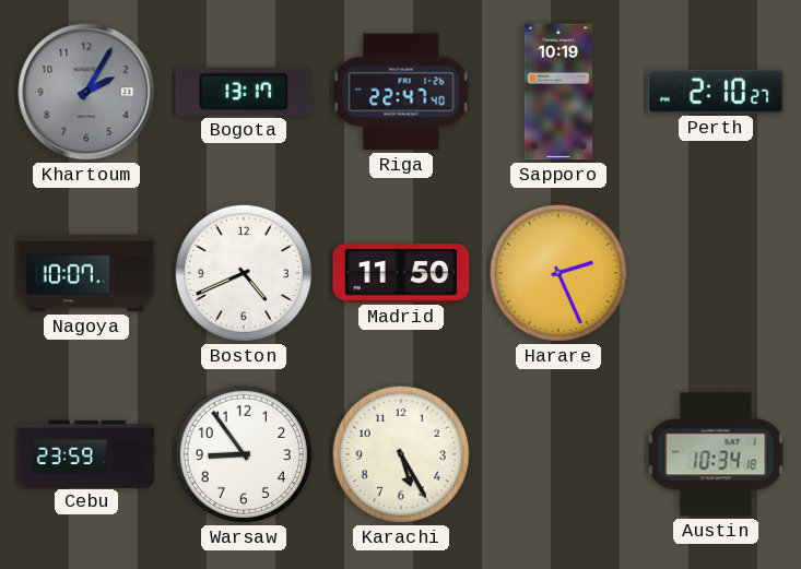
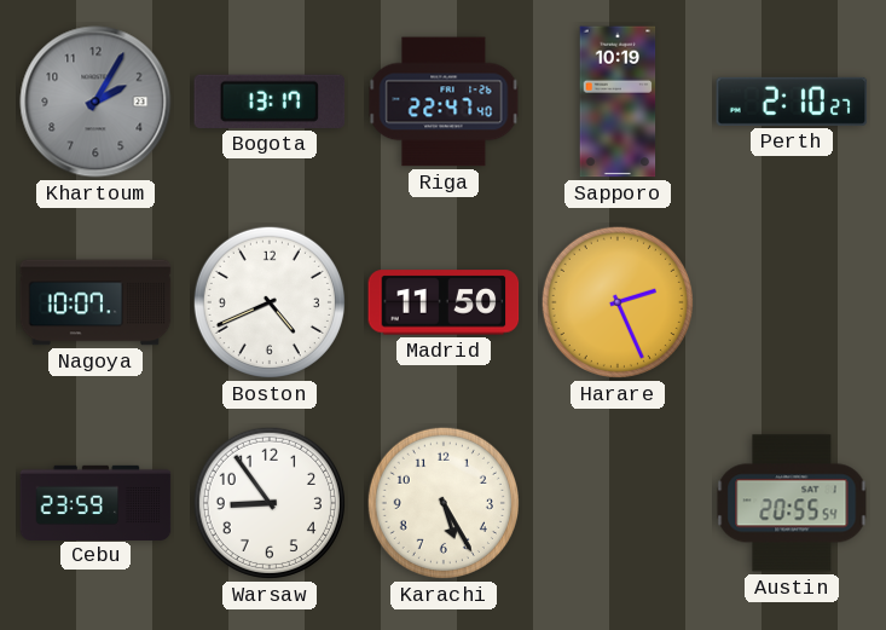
Austin: 10:34 -> 20:55 (792, 503)
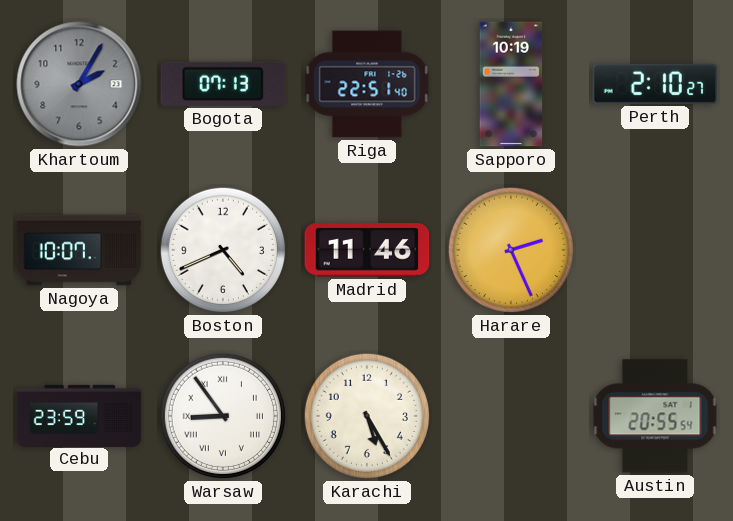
Bogota: 13:17 -> 07:13 (223, 84)
Riga: 22:47 -> 22:51 (367, 84)
Madrid: 11:50 -> 11:46 (367, 250)
Warsaw numerals: Arabic -> Roman (223, 416)
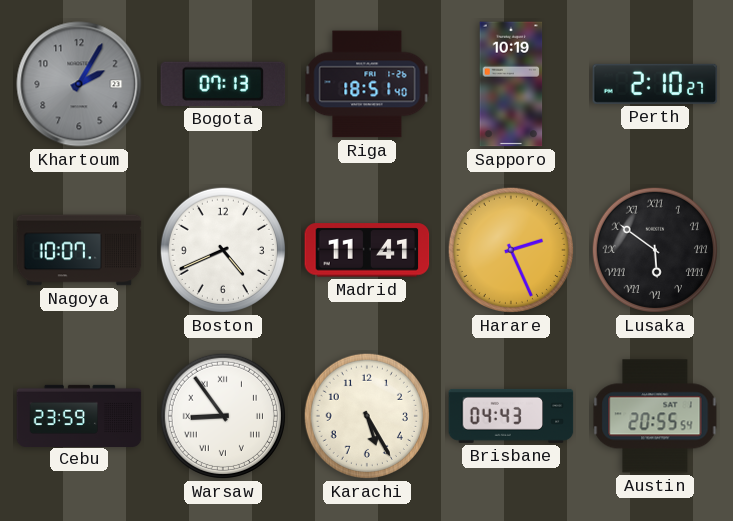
Riga: 22:51 -> 18:51 (367, 84)
Madrid: 11:46 -> 11:41 (367, 250)
Lusaka: none -> 5:51 (655, 250)
Brisbane: none -> 04:43 (511, 416)
